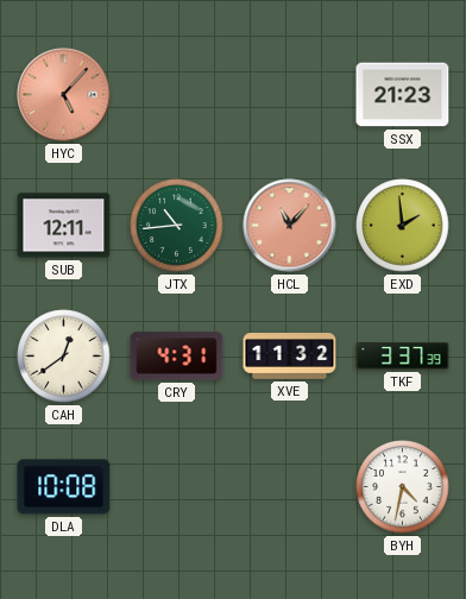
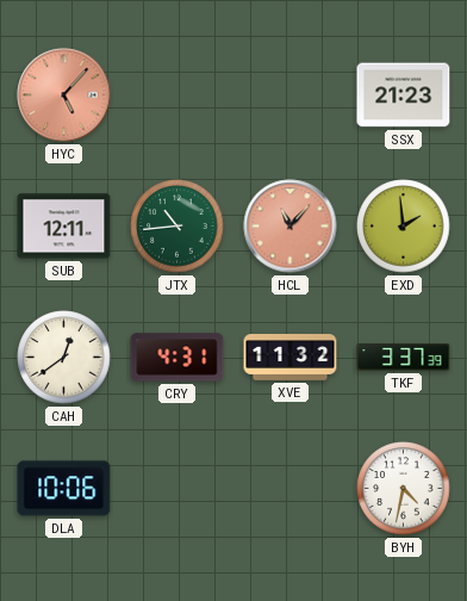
DLA: 10:08 -> 10:06 (64, 489)
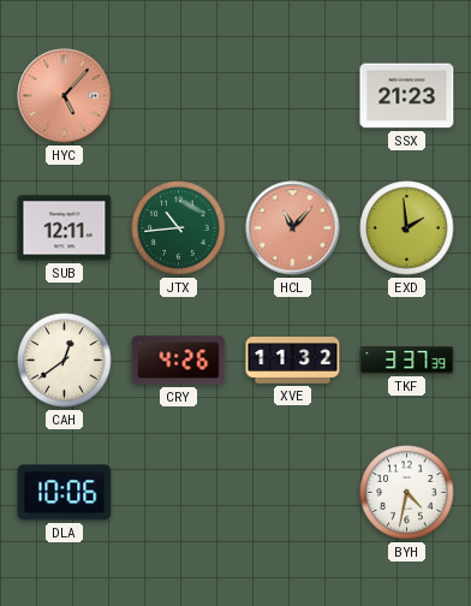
CRY: 4:31 -> 4:26 (179, 361)
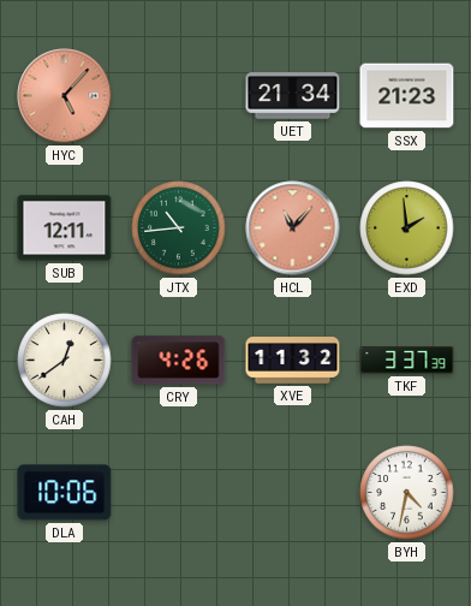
UET: none -> 21:34 (293, 96)
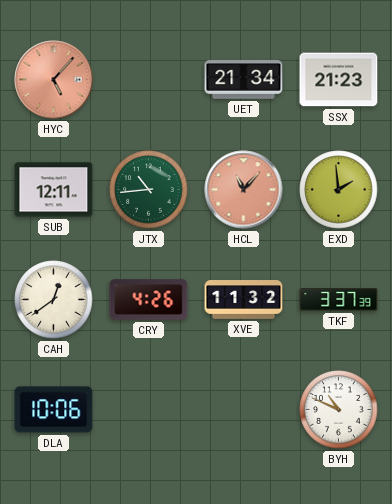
BYH: 4:32 -> 10:49 (339, 410)
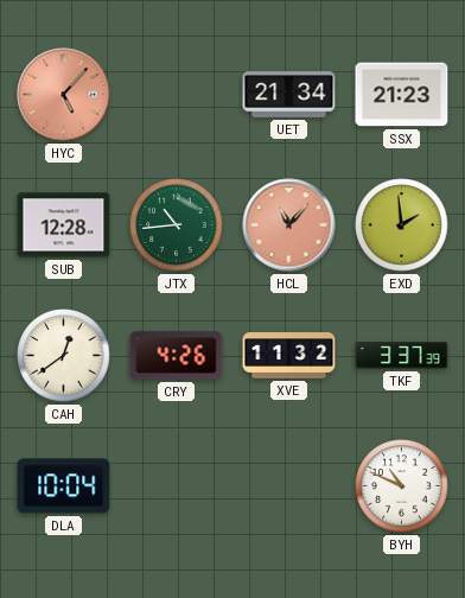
SUB: 12:11 -> 12:28 (64, 225)
DLA: 10:06 -> 10:04 (64, 486)
